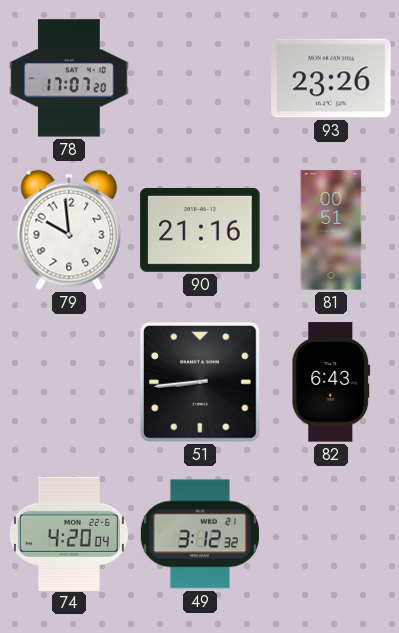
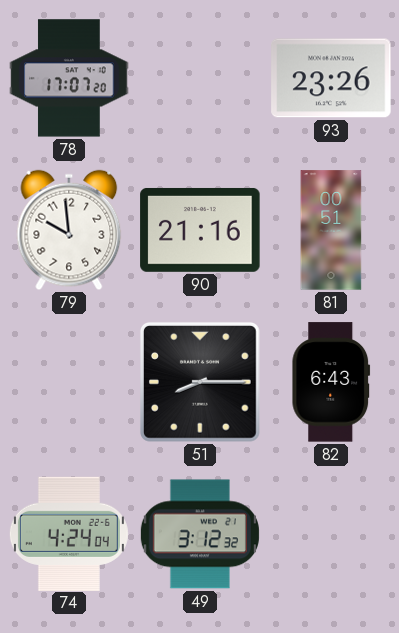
51: 8:44 -> 8:15 (200, 382)
74: 4:20 -> 4:24 (69, 533)
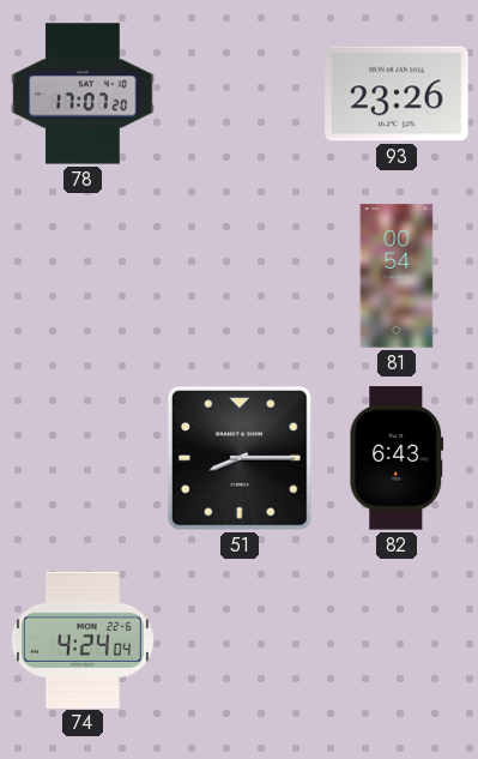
79: 9:59 -> none (69, 230)
90: 21:16 -> none (200, 230)
81: 00:51 -> 00:54 (397, 276)
49: 3:12 -> none (200, 534)
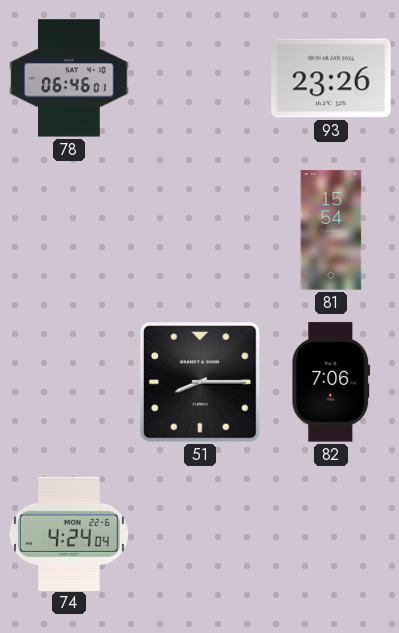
78: 17:07 -> 06:46 (69, 78)
81: 00:54 -> 15:54 (331, 230)
82: 6:43 -> 7:06 (331, 382)
